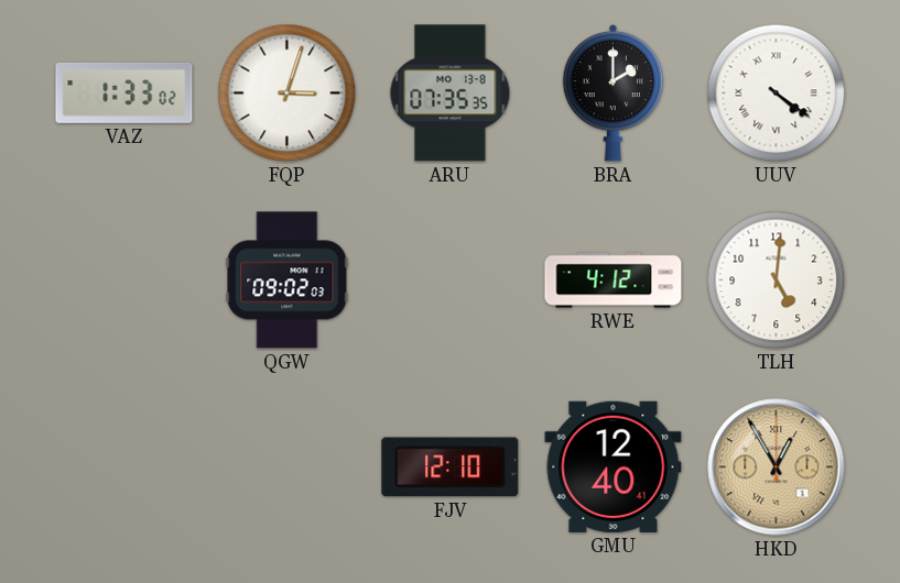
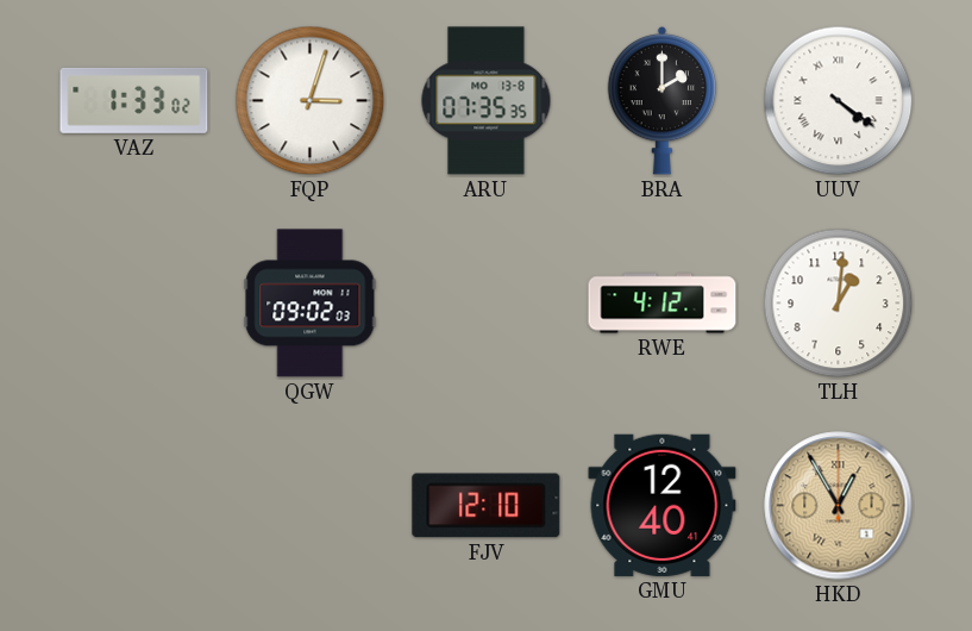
TLH: 5:01 -> 1:01 (839, 304)
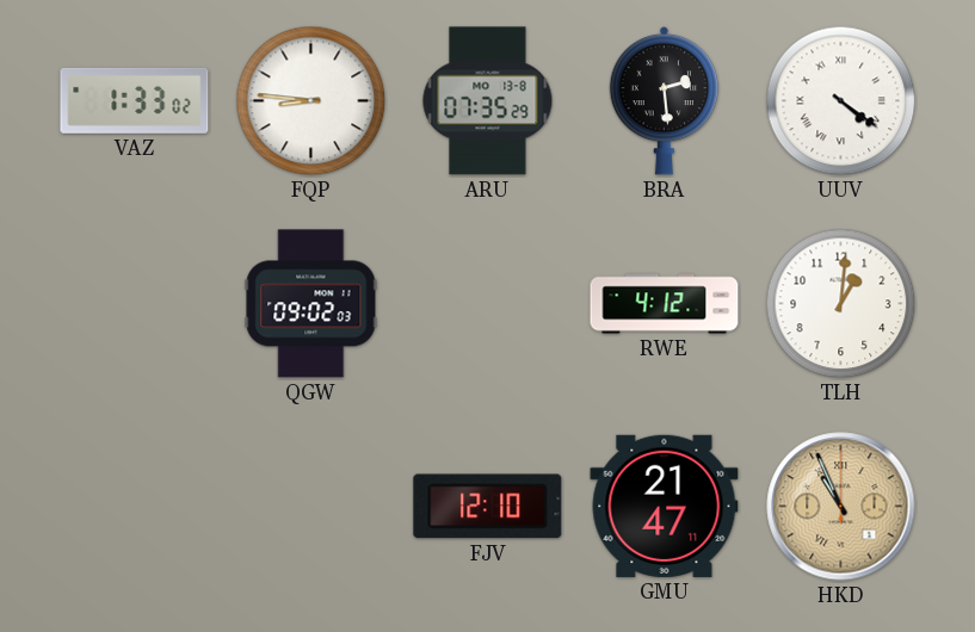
FQP: 3:03 -> 8:46 (311, 101)
ARU: 07:35:35 -> 07:35:29 (488, 101)
BRA: 2:00 -> 2:29 (665, 100)
GMU: 12:40 -> 21:47 (665, 506)
HKD: 12:55 -> 10:56 (841, 507)
